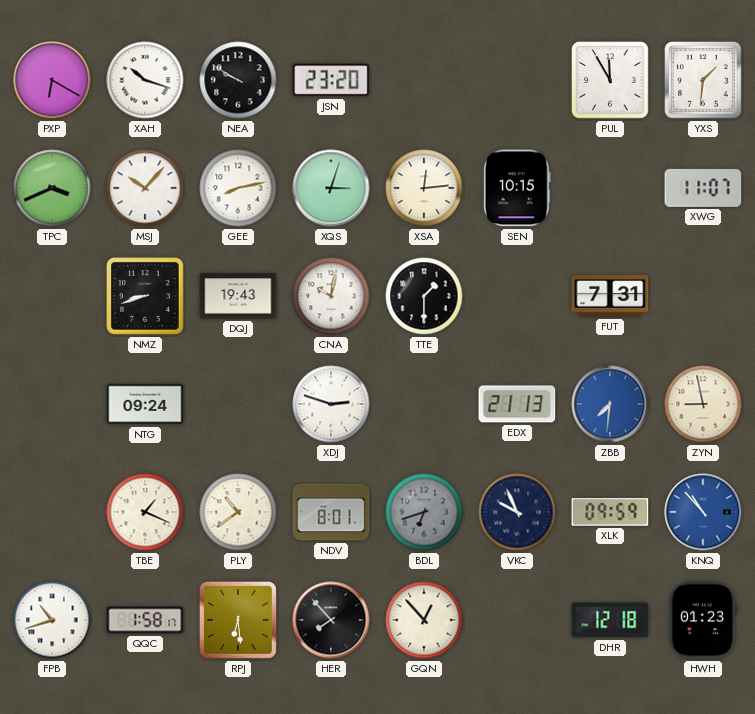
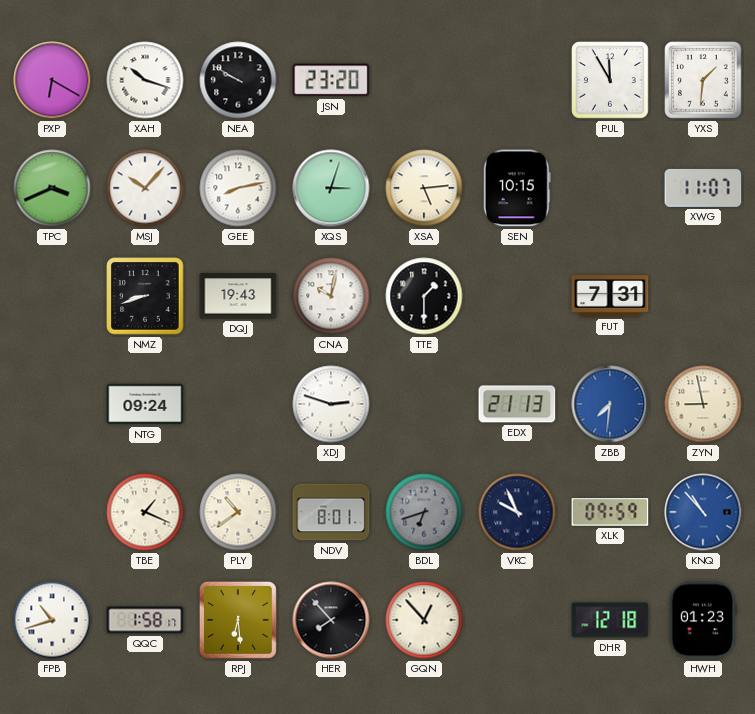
XSA: 12:14 -> 5:14 (424, 188)
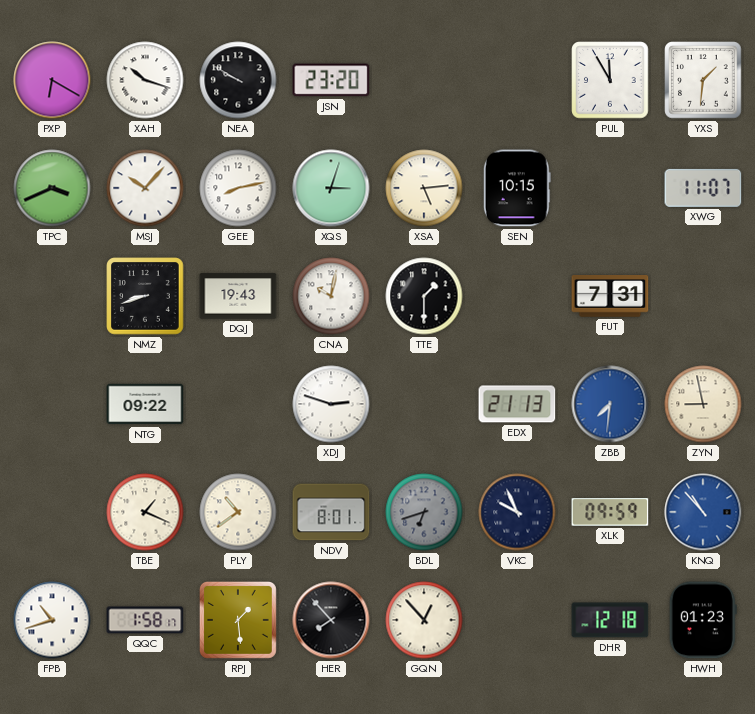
NTG: 09:24 -> 09:22 (145, 404)
RPJ: 6:29 -> 1:29 (238, 620)
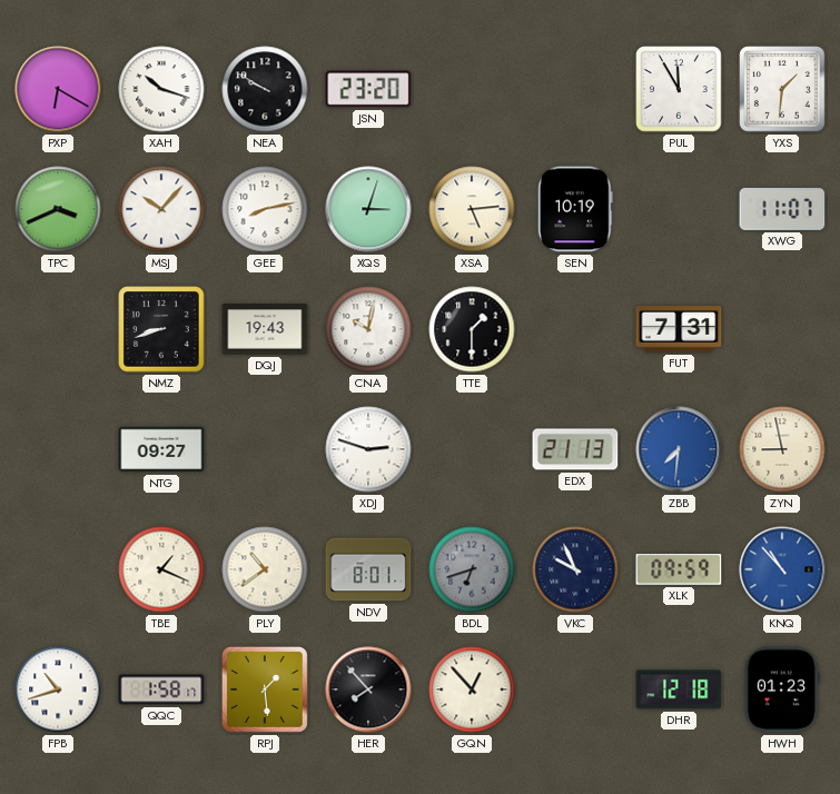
SEN: 10:15 -> 10:19 (575, 209)
NTG: 09:22 -> 09:27 (161, 449)
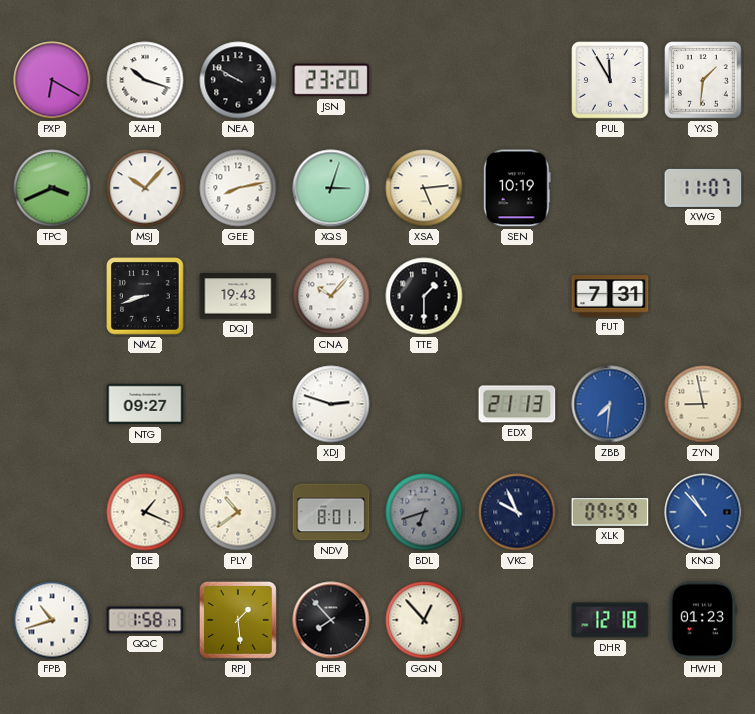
CNA: 10:02 -> 10:07 (331, 296)
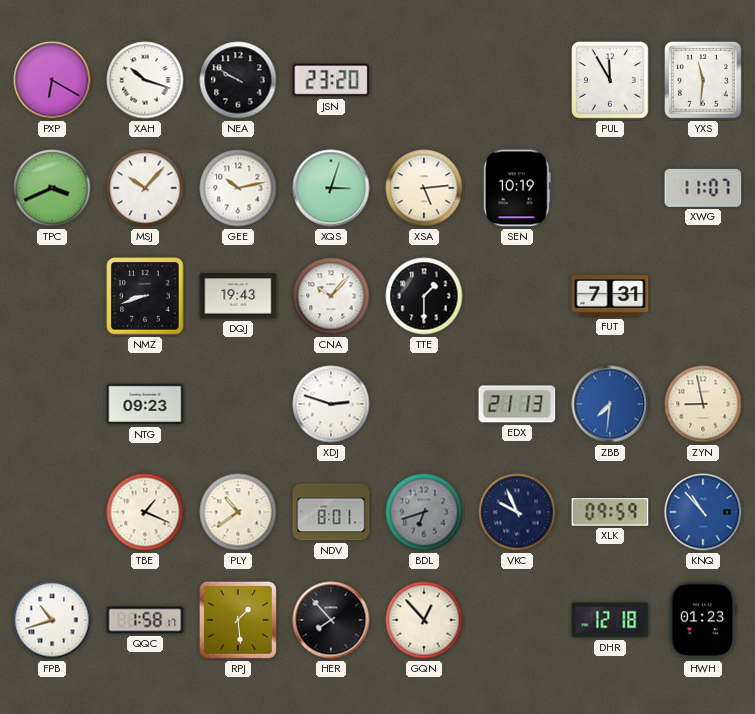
YXS: 1:31 -> 11:31 (703, 80)
GEE: 8:13 -> 10:13 (238, 188)
NTG: 09:27 -> 09:23 (145, 404)
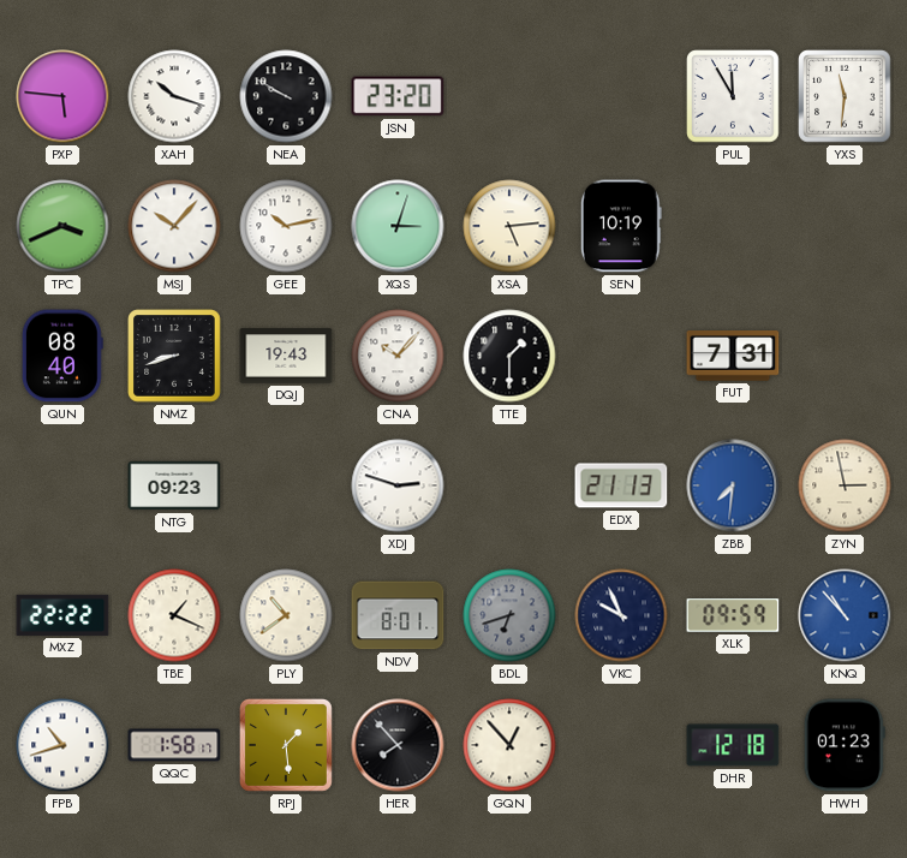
PXP: 6:20 -> 5:46 (62, 96)
XWG: 11:07 -> none (703, 188)
QUN: none -> 08:40 (62, 356)
ZYN: 8:58 -> 2:58 (845, 485)
MXZ: none -> 22:22 (62, 615)
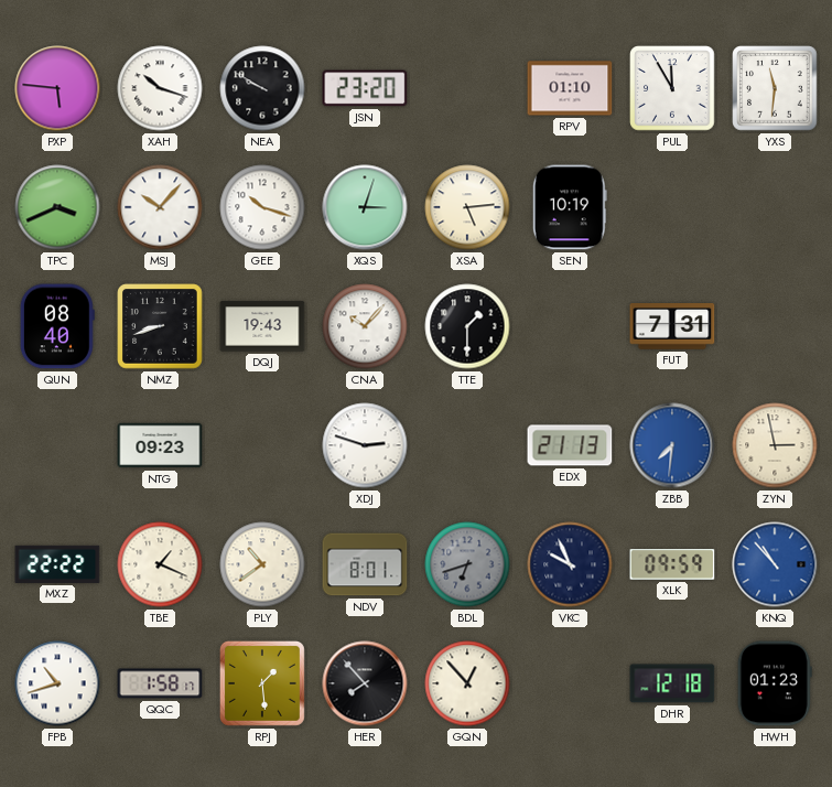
RPV: none -> 01:10 (570, 88)
GEE: 10:13 -> 10:18 (262, 207)
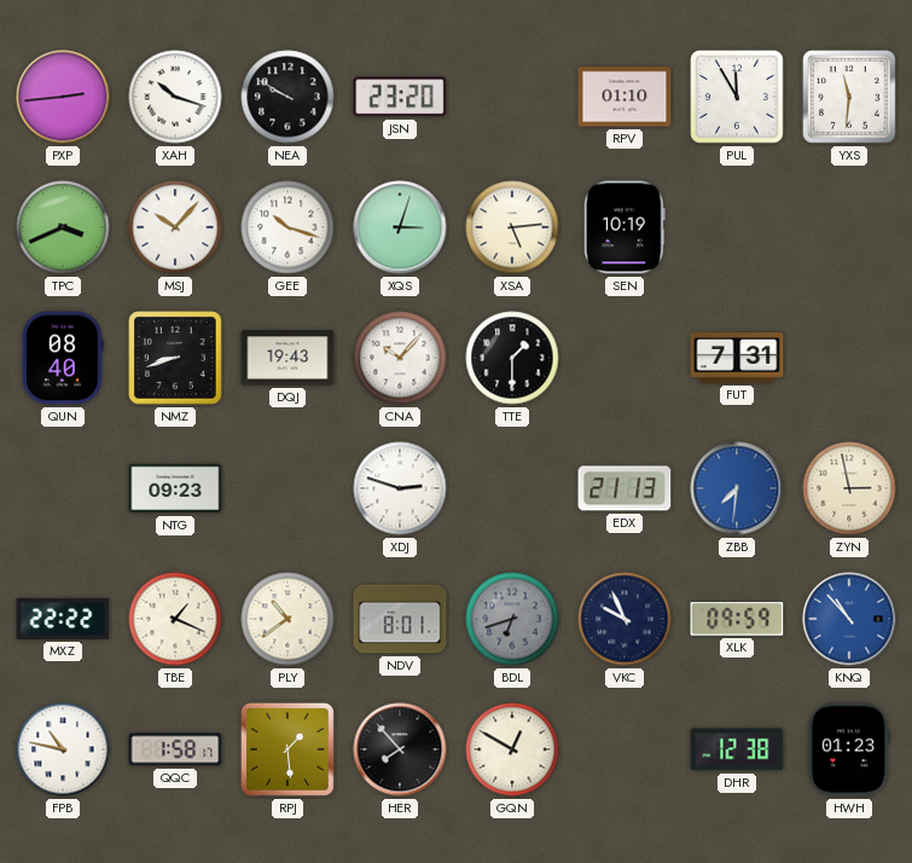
PXP: 5:46 -> 2:44 (63, 97)
FPB: 10:42 -> 10:47 (63, 749)
GQN: 12:53 -> 12:50 (512, 749)
DHR: 12:18 -> 12:38 (737, 749)
